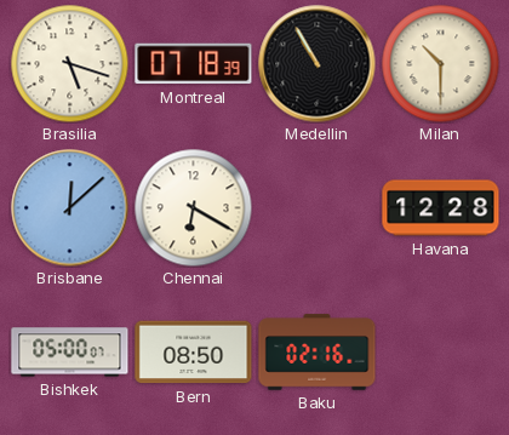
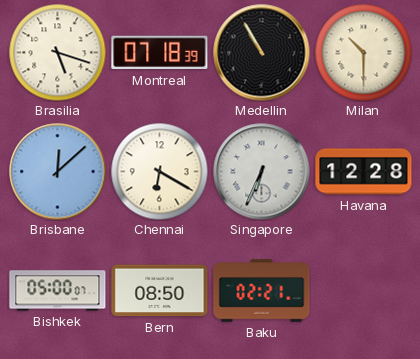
Singapore: none -> 6:34 (262, 172)
Baku: 02:16 -> 02:21 (262, 291)
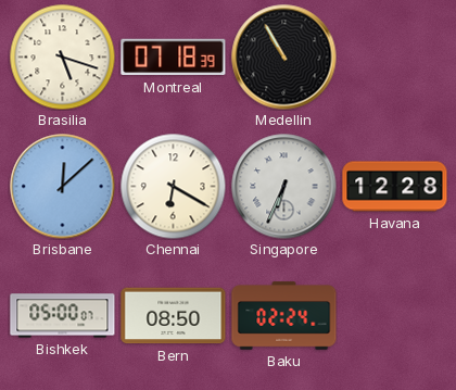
Milan: 10:30 -> none (363, 52)
Baku: 02:21 -> 02:24 (284, 316)
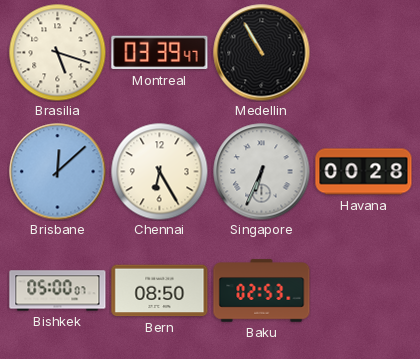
Montreal: 07:18 -> 03:39 (160, 53)
Chennai: 6:20 -> 6:25 (159, 171)
Havana: 12:28 -> 00:28 (364, 172)
Baku: 02:24 -> 02:53 (262, 291)
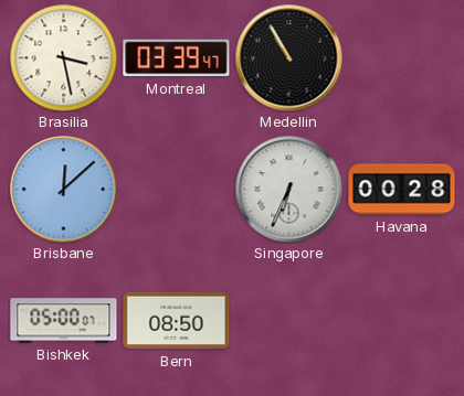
Brasilia: 5:18 -> 3:28 (63, 57)
Chennai: 6:25 -> none (159, 171)
Baku: 02:53 -> none (262, 291)
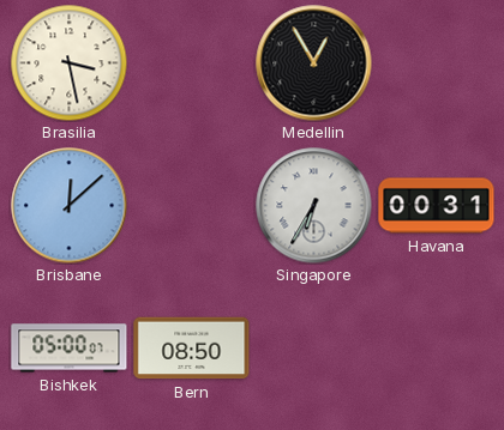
Montreal: 03:39 -> none (177, 58)
Medellin: 10:55 -> 12:55 (314, 63)
Singapore: 6:34 -> 6:35 (314, 206)
Havana: 00:28 -> 00:31 (437, 206)
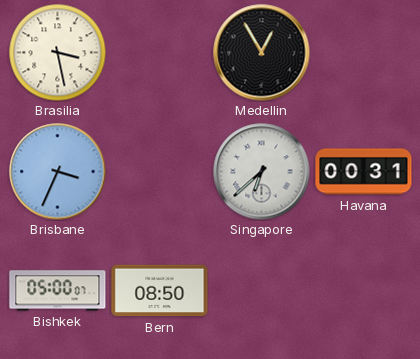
Brisbane: 12:08 -> 3:34 (58, 172)
Singapore: 6:35 -> 6:38 (262, 172)
